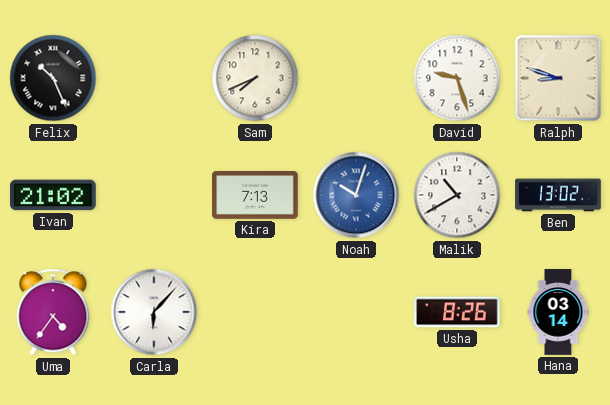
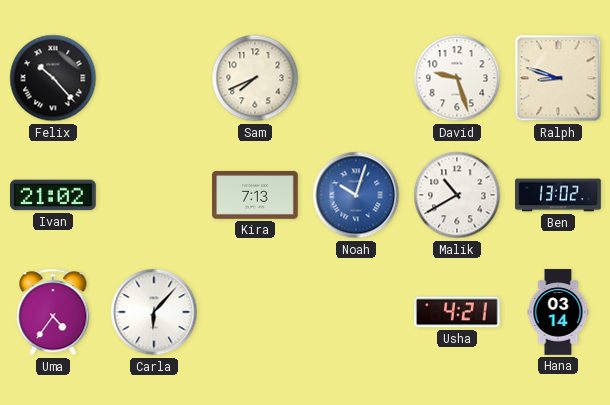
Felix: 10:26 -> 10:23 (53, 78)
Usha: 8:26 -> 4:21 (458, 312)
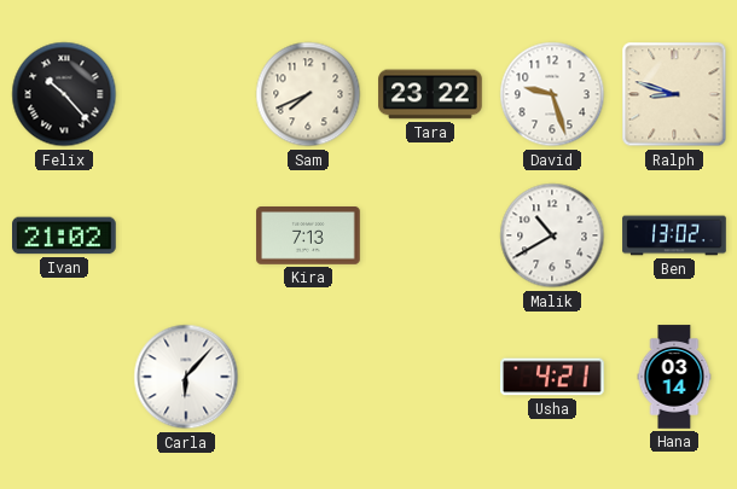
Tara: none -> 23:22 (430, 94)
Noah: 10:03 -> none (356, 195)
Uma: 4:36 -> none (53, 312)
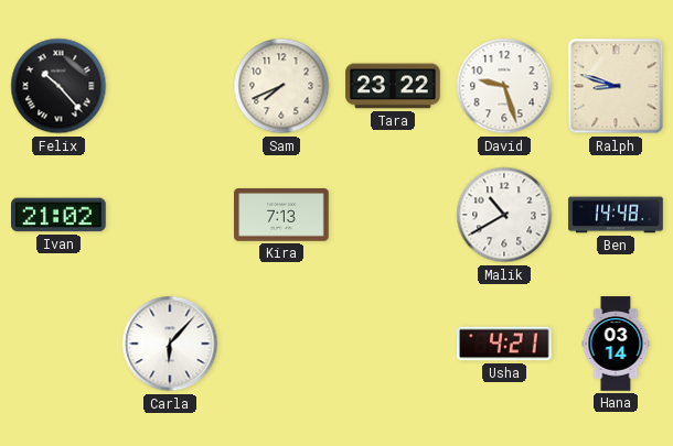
Ben: 13:02 -> 14:48 (616, 215)
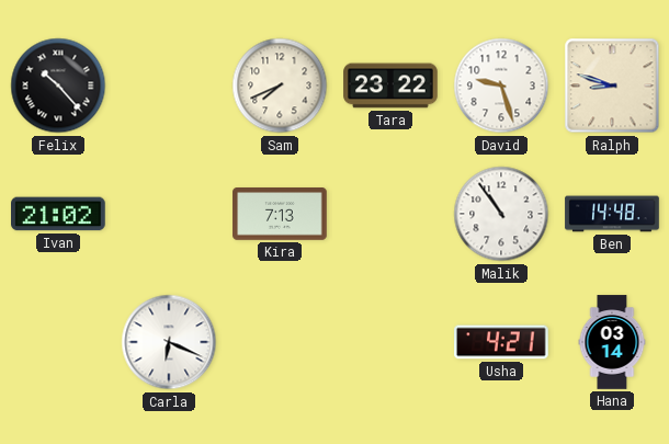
Malik: 10:40 -> 10:54 (501, 214)
Carla: 6:07 -> 6:19 (169, 342)
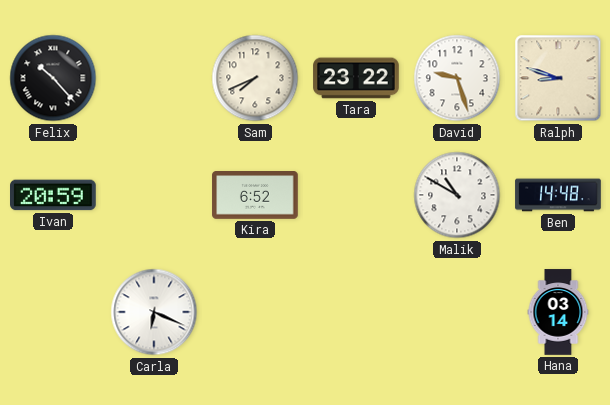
Ivan: 21:02 -> 20:59 (53, 195)
Kira: 7:13 -> 6:52 (255, 195)
Malik: 10:54 -> 10:50 (457, 195)
Usha: 4:21 -> none (502, 342)
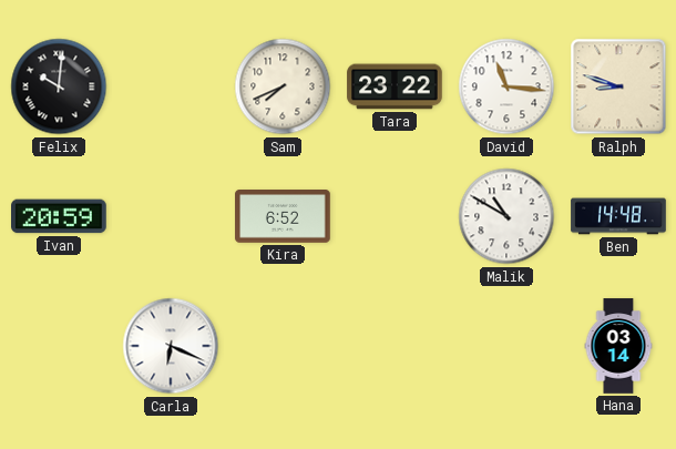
Felix: 10:23 -> 10:01 (59, 86)
David: 9:27 -> 11:16 (506, 86)
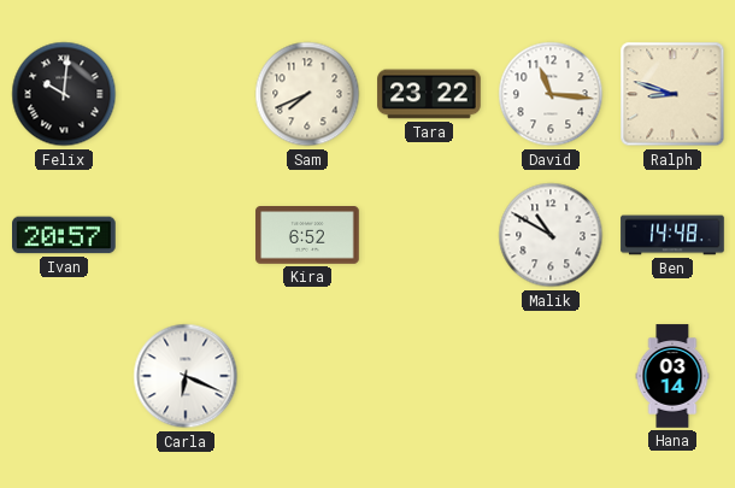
Ivan: 20:59 -> 20:57 (64, 235)
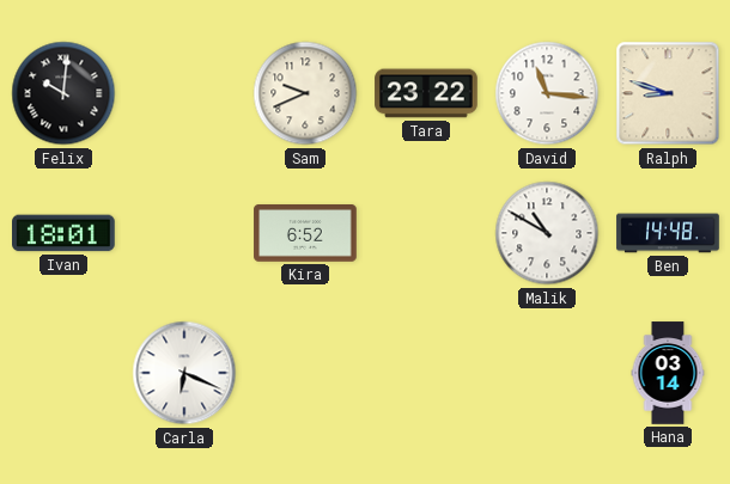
Sam: 7:41 -> 9:41 (305, 93)
Ivan: 20:57 -> 18:01 (63, 233)
